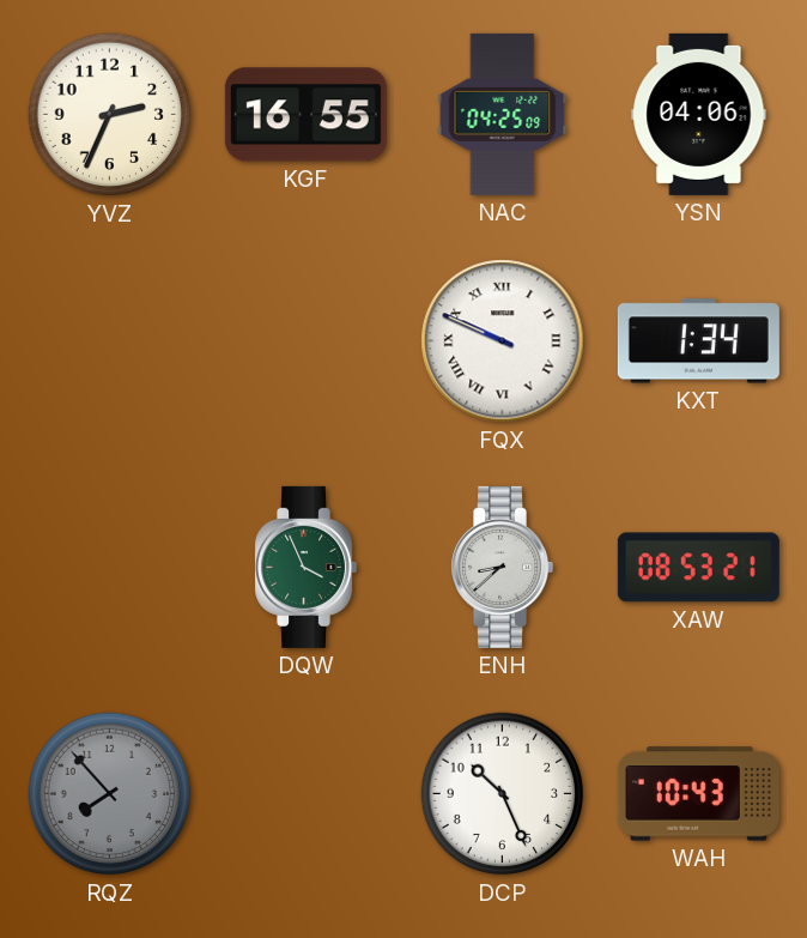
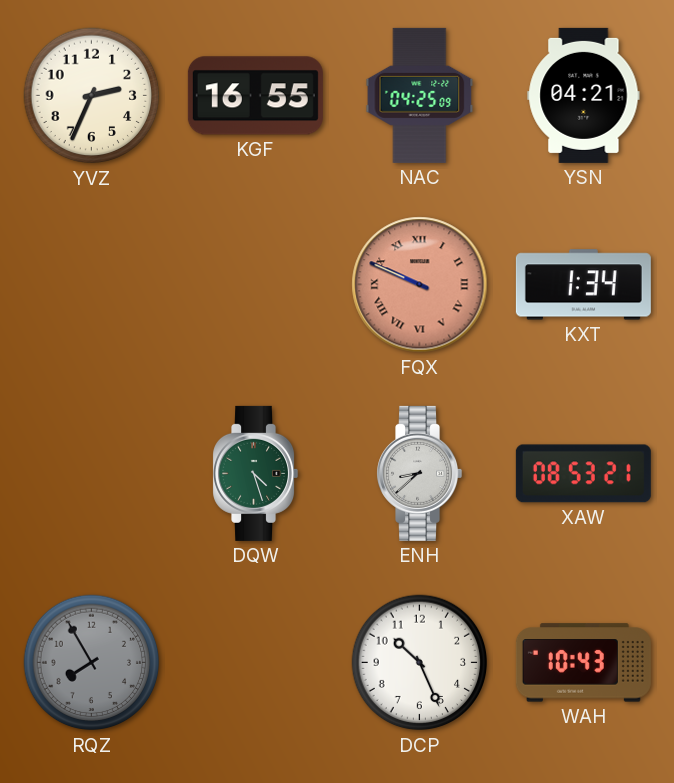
YSN: 04:06 -> 04:21 (584, 95)
FQX dial: white -> salmon (420, 285)
DQW: 3:56 -> 4:27 (256, 473)
RQZ: 7:53 -> 7:55 (92, 663)
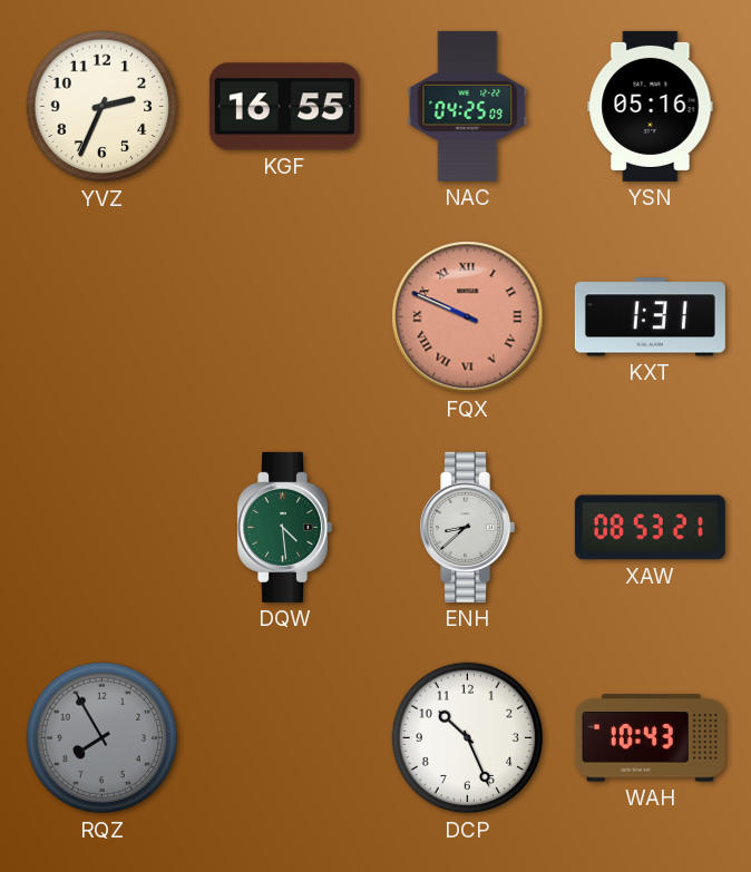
YSN: 04:21 -> 05:16 (651, 106)
KXT: 1:34 -> 1:31 (650, 317)
DQW: 4:27 -> 4:29 (285, 527)
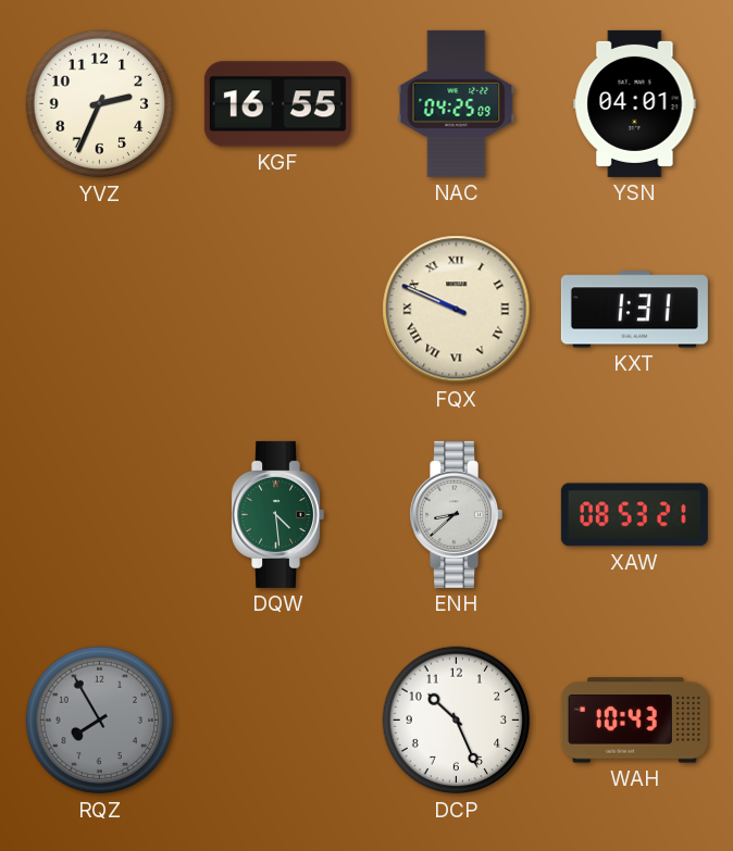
YSN: 05:16 -> 04:01 (635, 103)
FQX dial: salmon -> cream (457, 310)
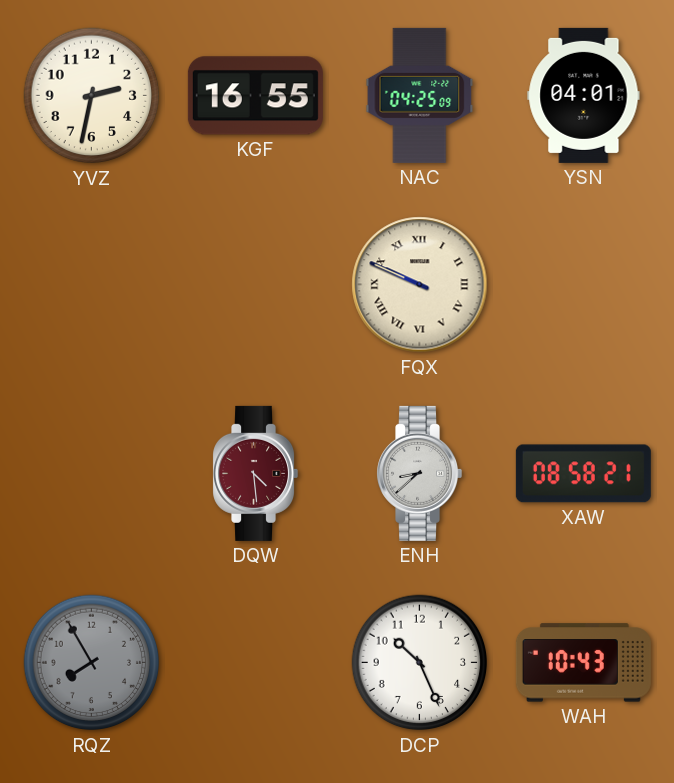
YVZ: 2:34 -> 2:32 (92, 96)
KXT: 1:31 -> none (634, 310)
DQW dial: green -> burgundy (256, 473)
XAW: 08:53 -> 08:58 (583, 474)
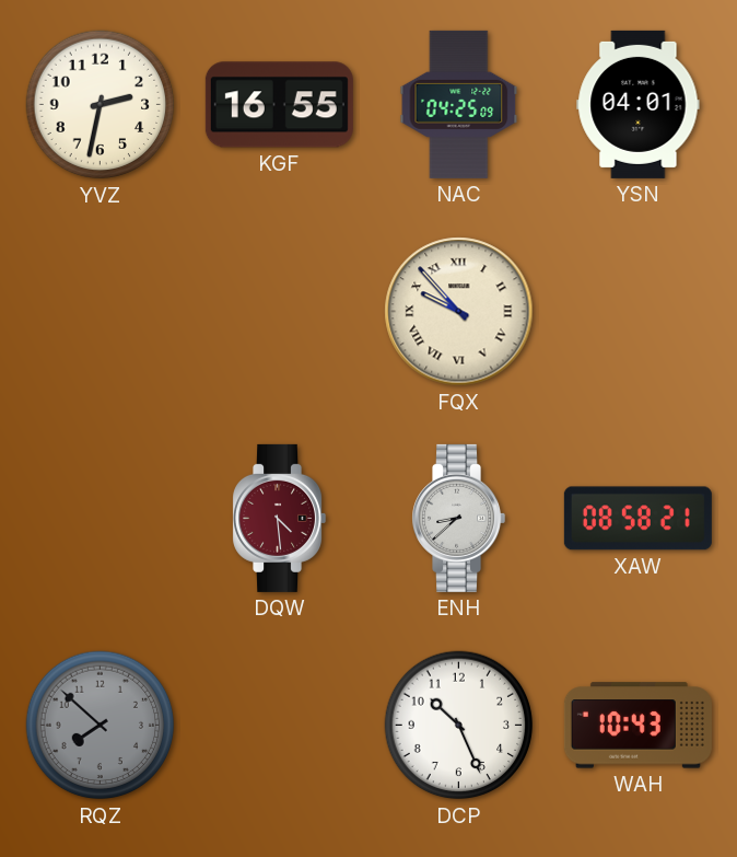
FQX: 9:49 -> 9:53 (459, 312)
RQZ: 7:55 -> 7:52 (101, 726)
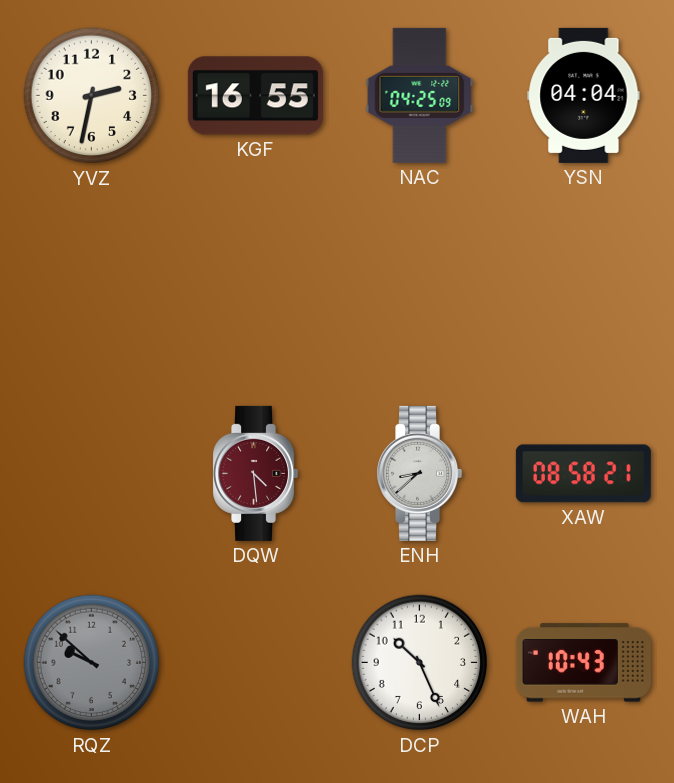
YSN: 04:01 -> 04:04 (584, 95)
FQX: 9:53 -> none (459, 312)
RQZ: 7:52 -> 9:52 (92, 663)
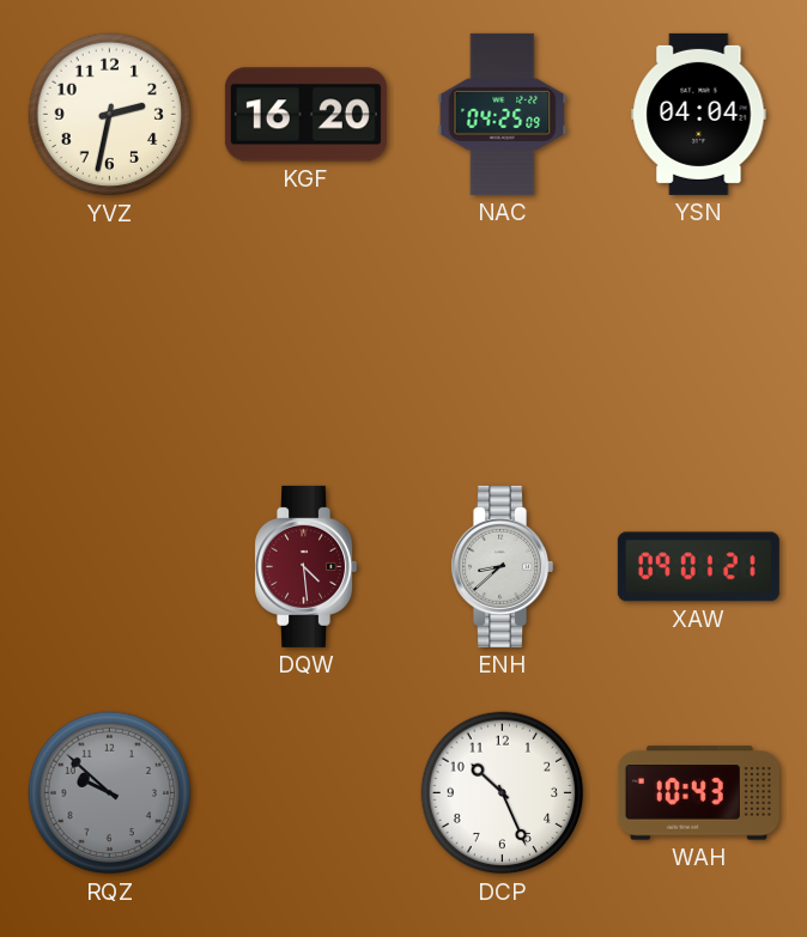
KGF: 16:55 -> 16:20 (305, 115)
XAW: 08:58 -> 09:01 (698, 567)
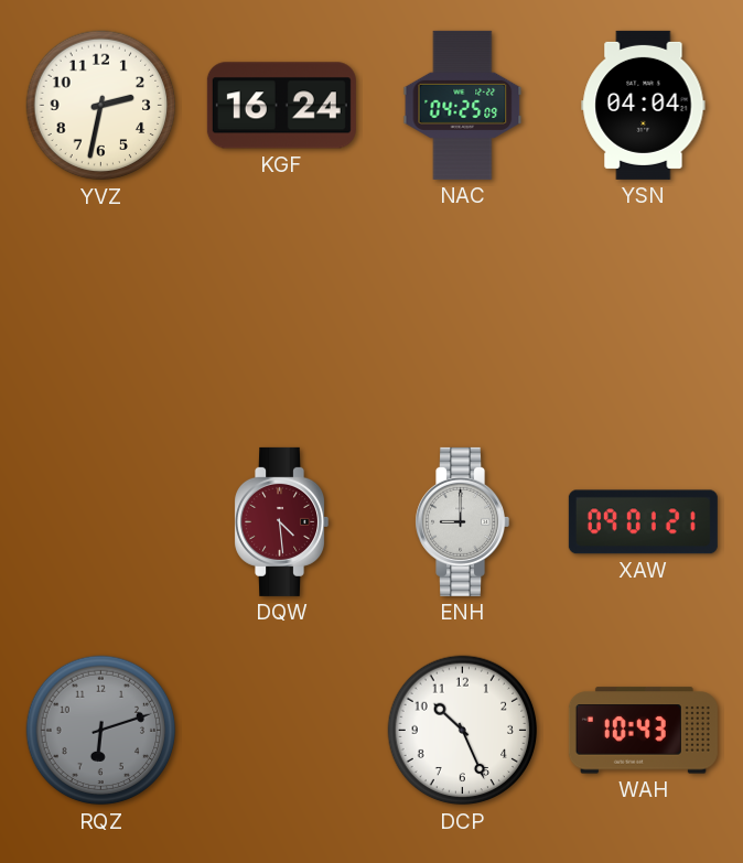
KGF: 16:20 -> 16:24 (281, 106)
ENH: 8:38 -> 9:00 (463, 521)
RQZ: 9:52 -> 6:12 (101, 731)
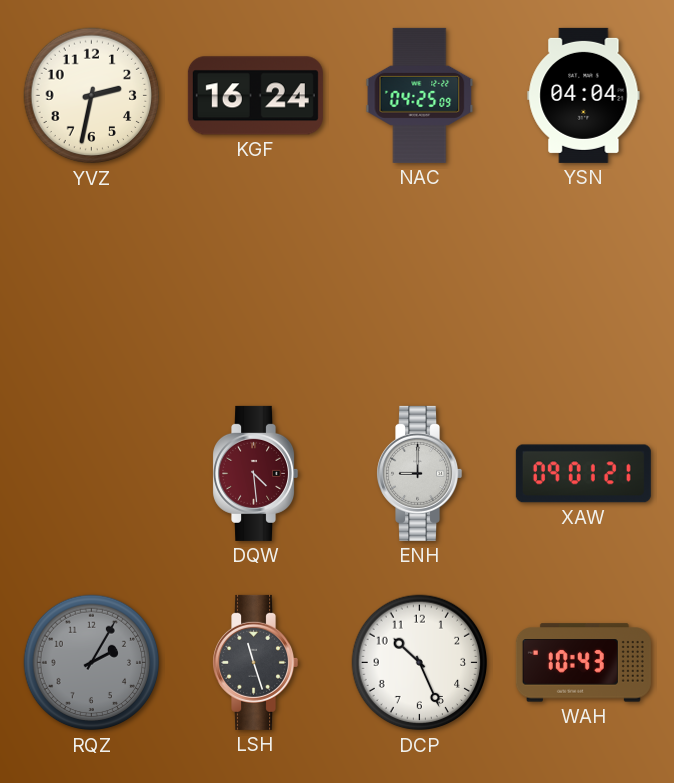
RQZ: 6:12 -> 2:05 (92, 663)
LSH: none -> 11:27 (256, 662)
